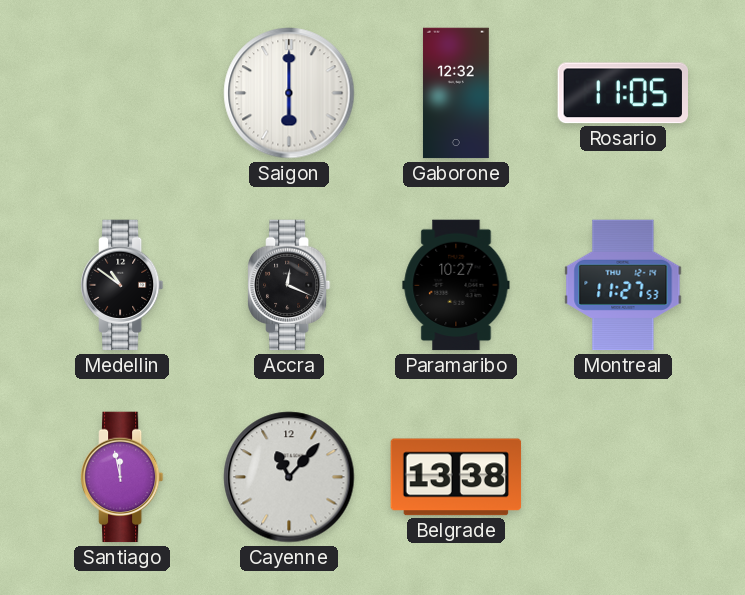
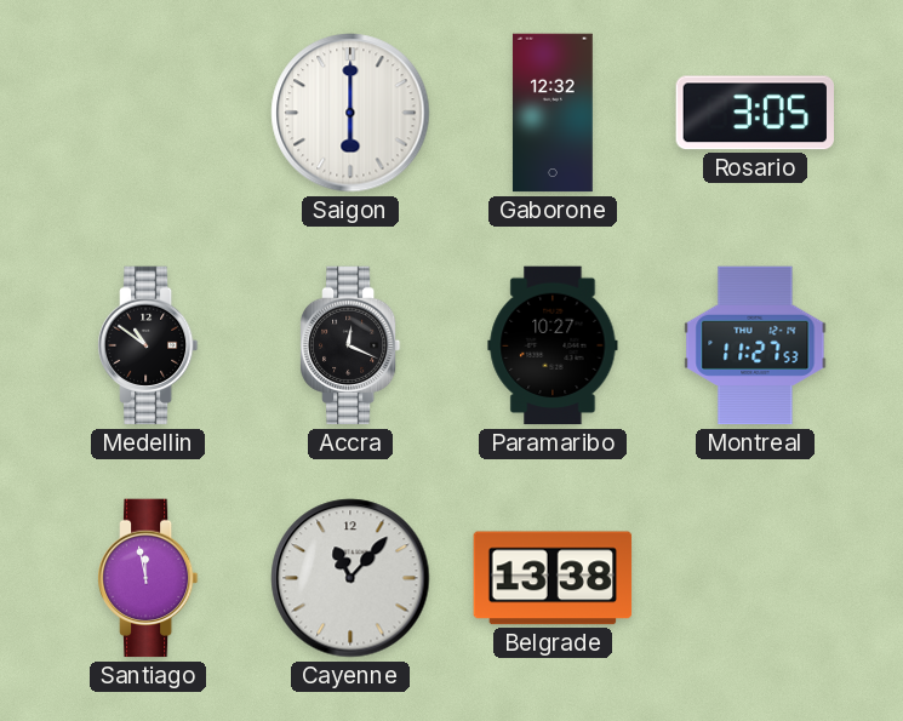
Rosario: 11:05 -> 3:05 (754, 113)
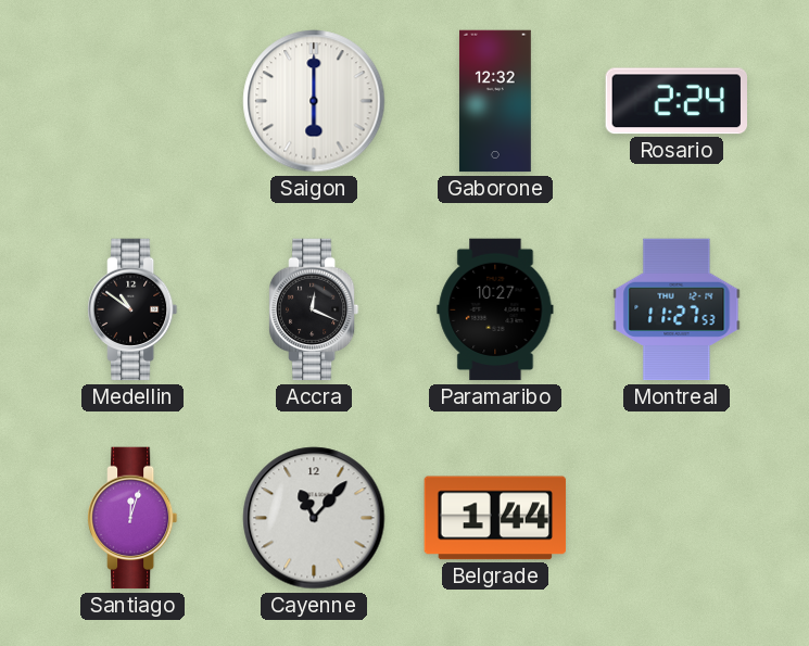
Rosario: 3:05 -> 2:24 (675, 101)
Santiago: 11:58 -> 12:03 (132, 518)
Belgrade: 13:38 -> 1:44 (495, 518)
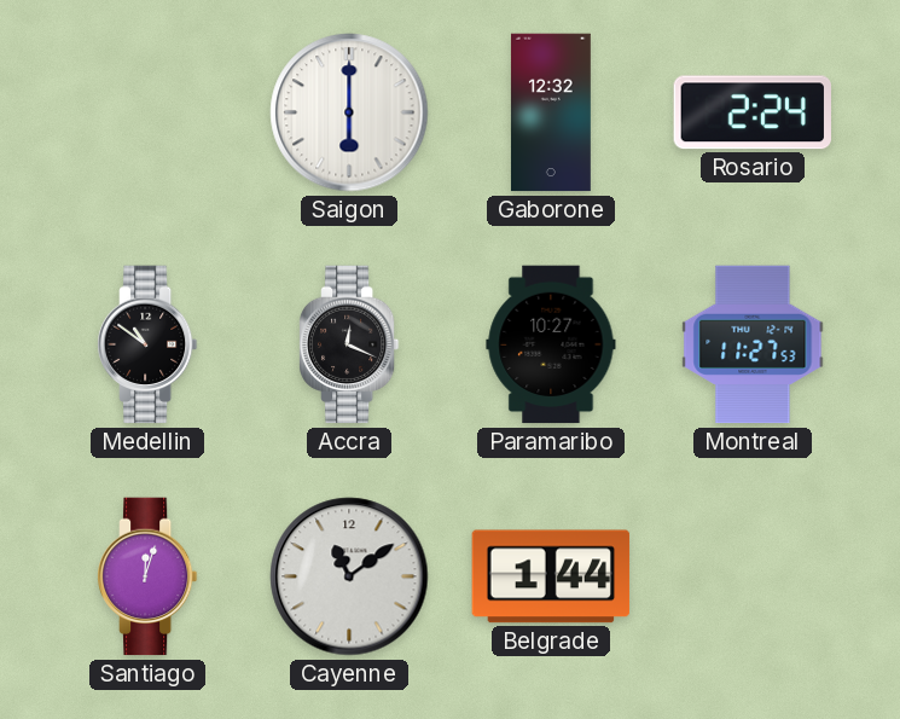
Cayenne: 11:07 -> 11:09 (349, 576)
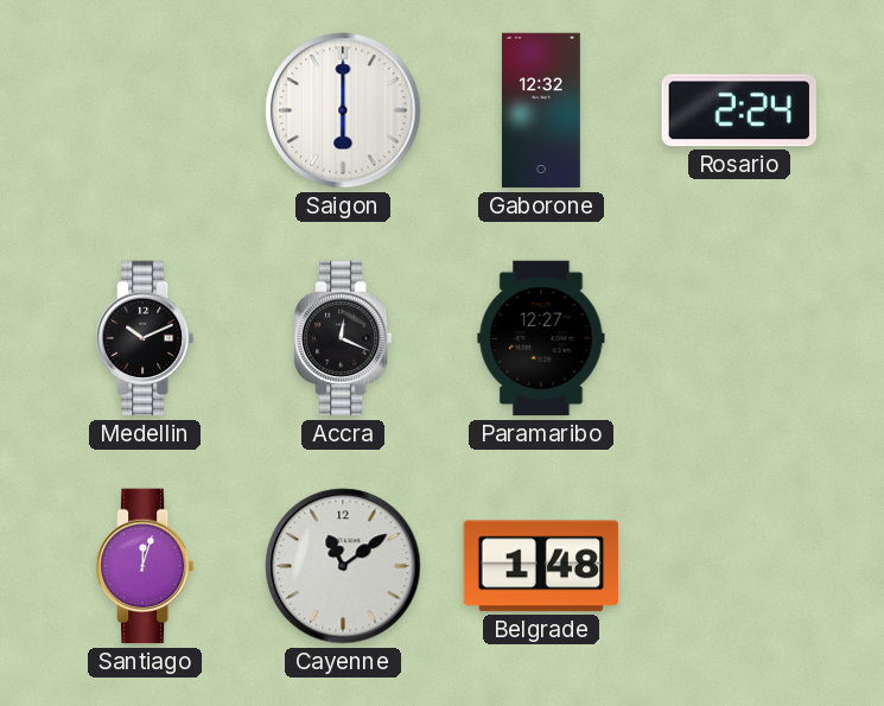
Medellin: 10:51 -> 10:11 (145, 338)
Paramaribo: 10:27 -> 12:27 (541, 338)
Montreal: 11:27 -> none (753, 344)
Belgrade: 1:44 -> 1:48 (541, 566)
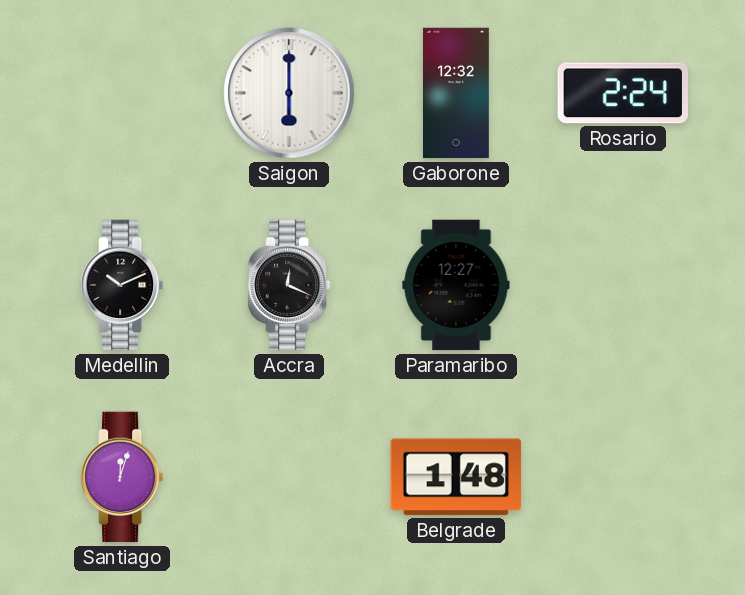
Cayenne: 11:09 -> none (343, 566)
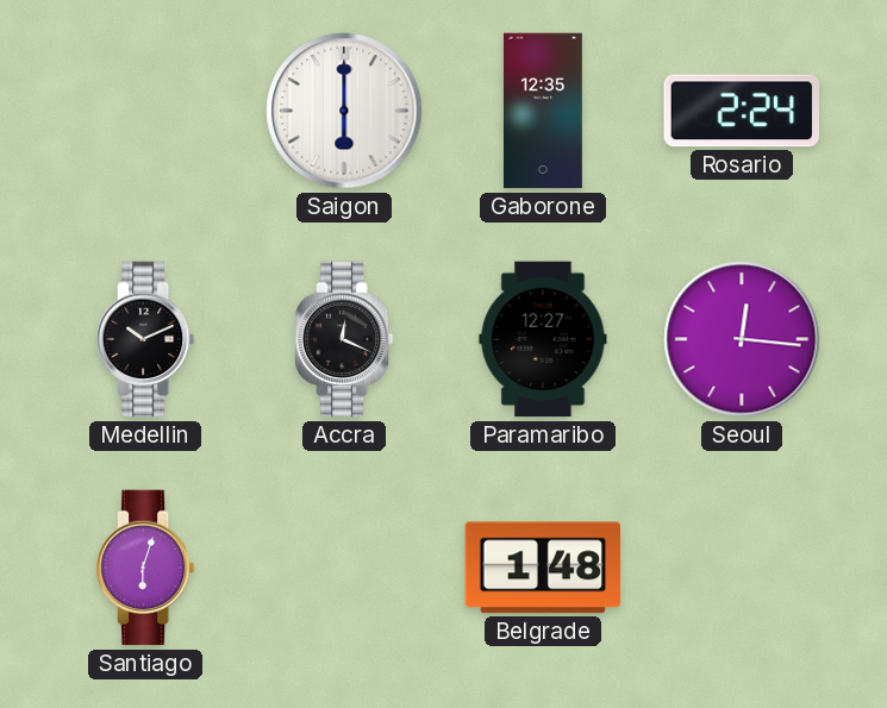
Gaborone: 12:32 -> 12:35 (543, 111)
Seoul: none -> 12:16 (742, 339)
Santiago: 12:03 -> 6:03 (145, 568)
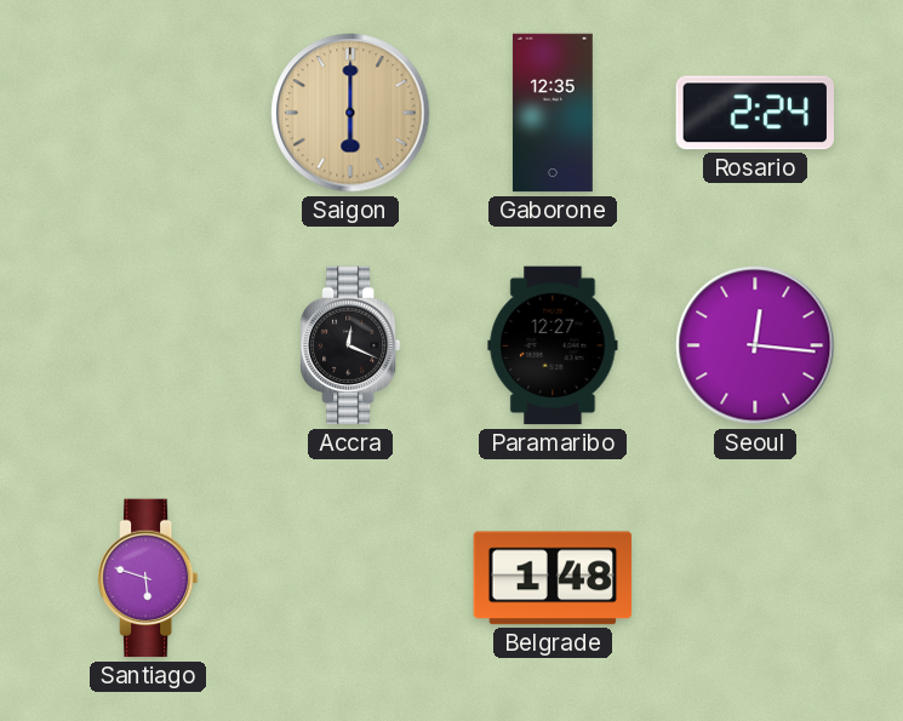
Saigon dial: white -> champagne (350, 113)
Medellin: 10:11 -> none (145, 339)
Santiago: 6:03 -> 5:48 (148, 578)
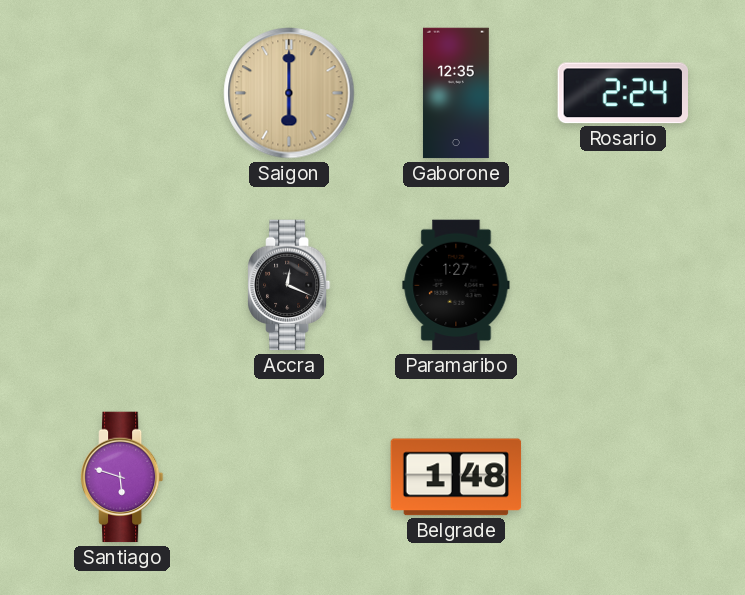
Paramaribo: 12:27 -> 1:27 (456, 285)
Seoul: 12:16 -> none (755, 345)
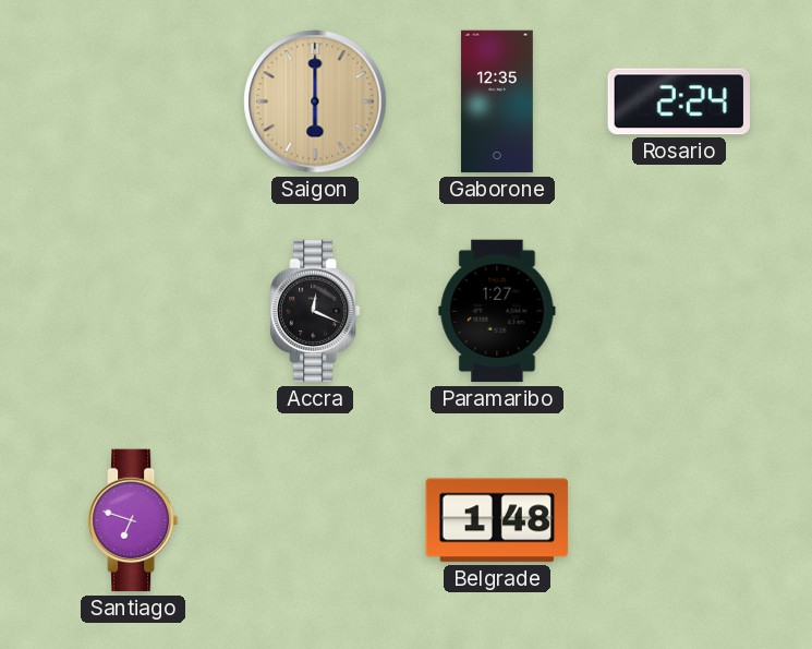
Santiago: 5:48 -> 6:48 (133, 520)
